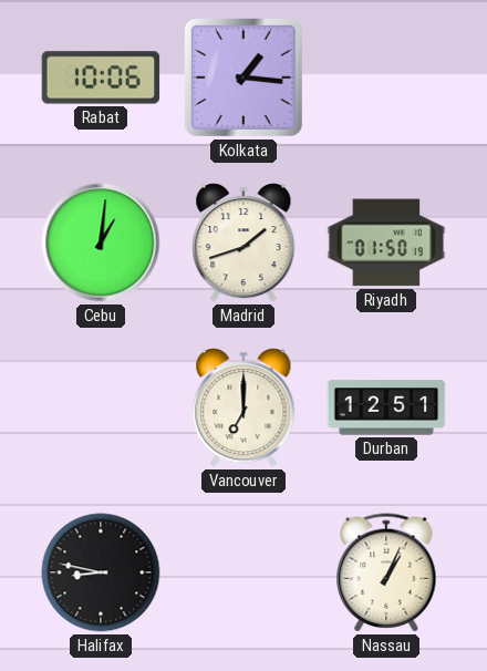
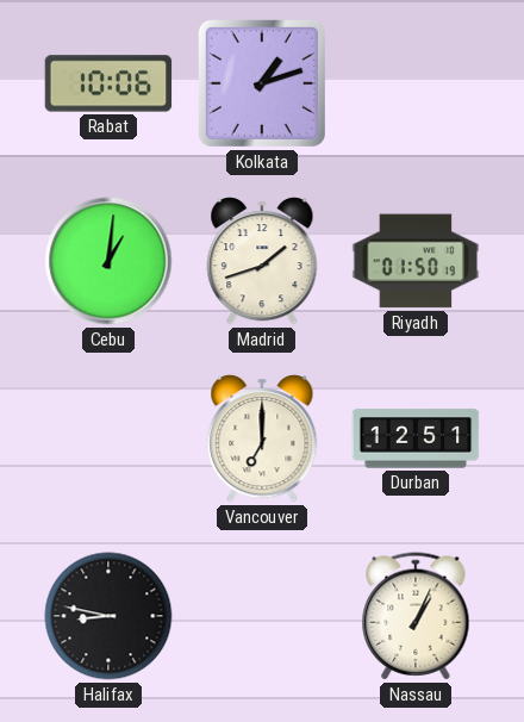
Kolkata: 1:16 -> 1:12 (262, 83)
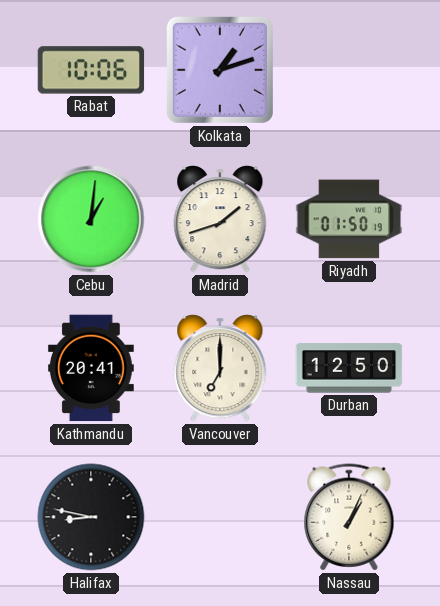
Kathmandu: none -> 20:41 (91, 368)
Durban: 12:51 -> 12:50 (349, 368)
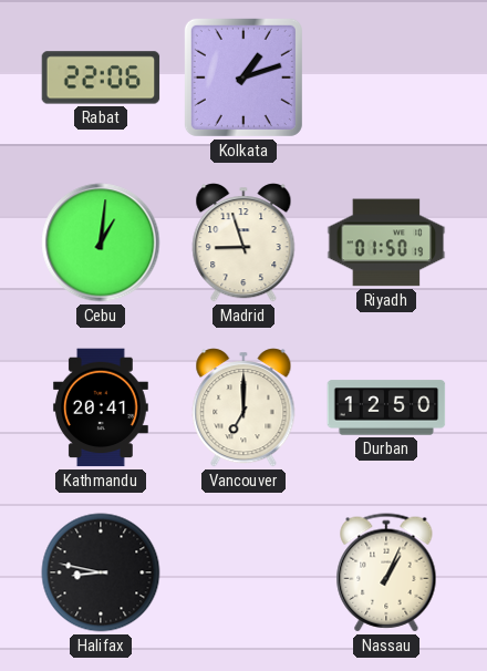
Rabat: 10:06 -> 22:06 (101, 78)
Madrid: 1:42 -> 8:57 (244, 242)
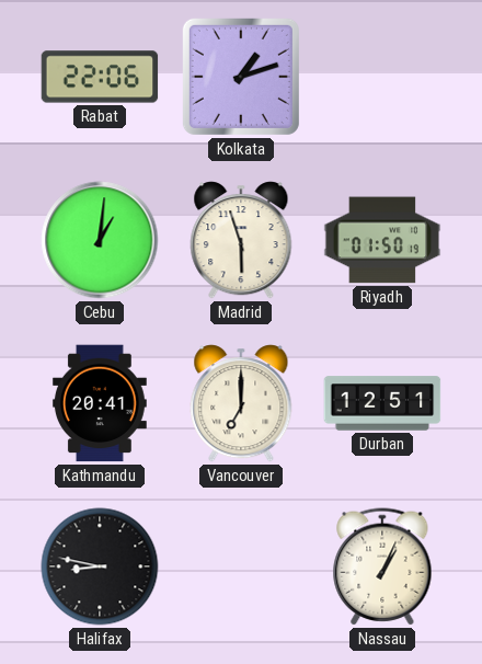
Madrid: 8:57 -> 5:57 (241, 240)
Durban: 12:50 -> 12:51 (382, 403)
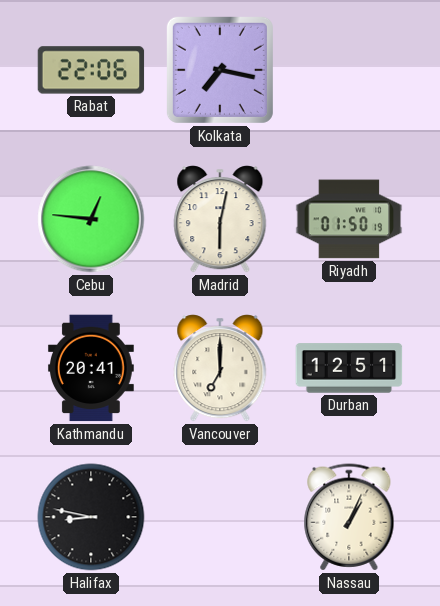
Kolkata: 1:12 -> 7:17 (220, 70)
Cebu: 1:01 -> 12:46 (91, 219)
Madrid: 5:57 -> 6:02 (220, 219)
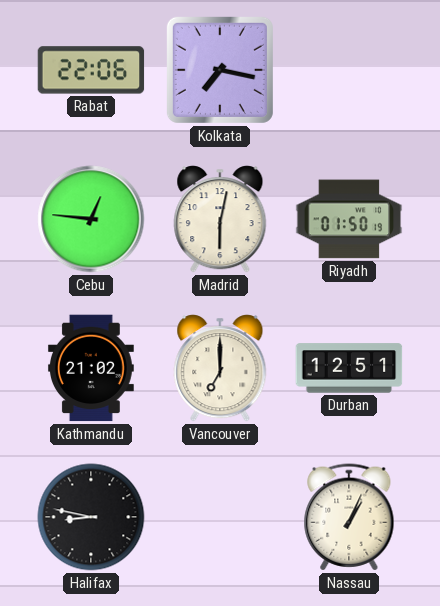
Kathmandu: 20:41 -> 21:02 (91, 368)
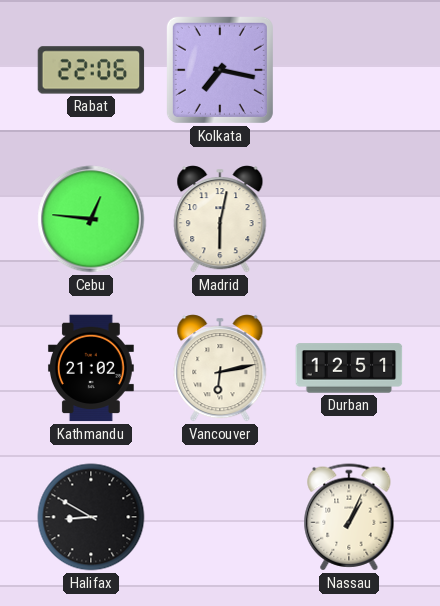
Riyadh: 01:50 -> none (349, 219)
Vancouver: 7:00 -> 6:13 (220, 368)
Halifax: 8:47 -> 8:50 (91, 517)
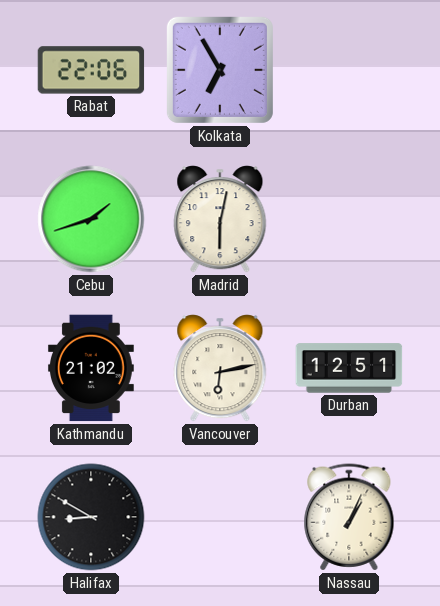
Kolkata: 7:17 -> 6:55 (220, 70)
Cebu: 12:46 -> 1:42 (91, 219)
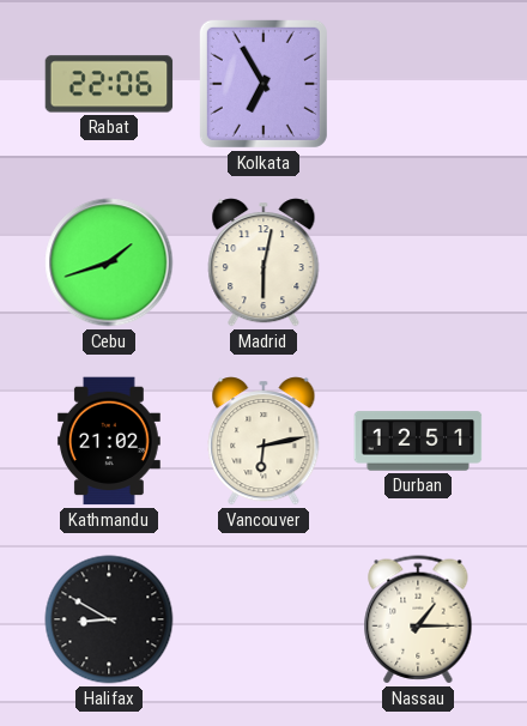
Nassau: 1:04 -> 1:15 (418, 619)
